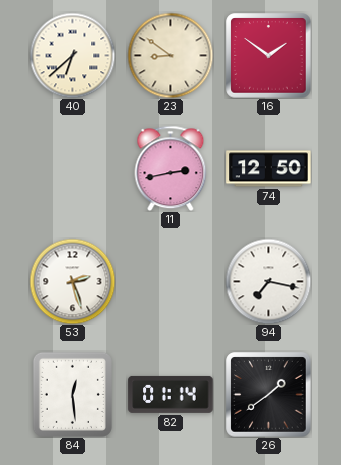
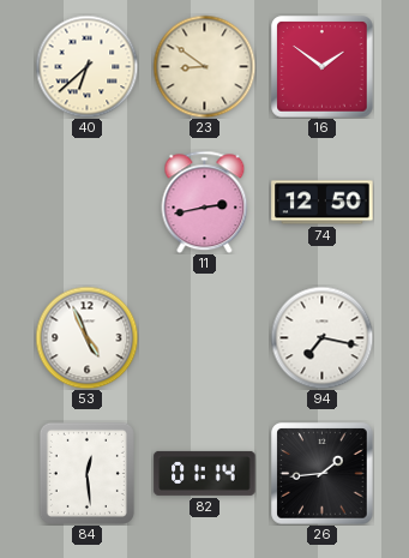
53: 2:27 -> 4:56 (86, 337)
26: 1:39 -> 1:44 (323, 474)
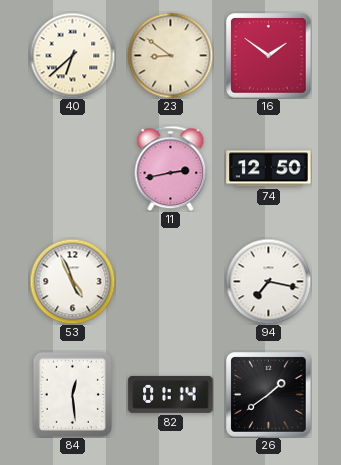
26: 1:44 -> 1:39 (269, 395)
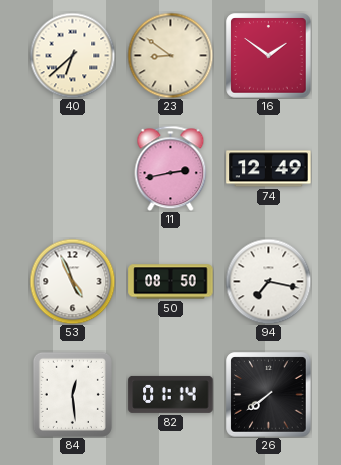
74: 12:50 -> 12:49 (269, 169)
50: none -> 08:50 (171, 282)
26: 1:39 -> 7:39 (269, 395)
